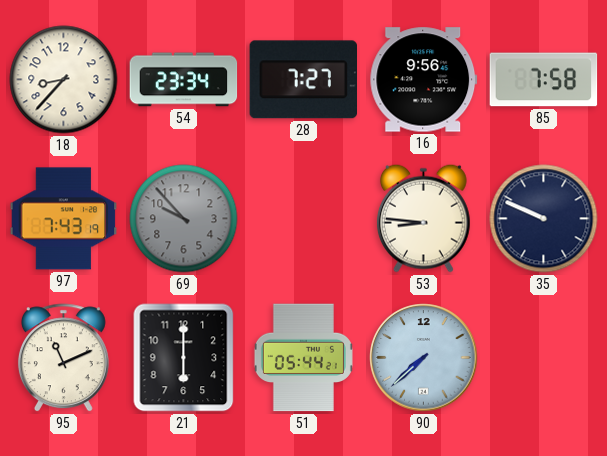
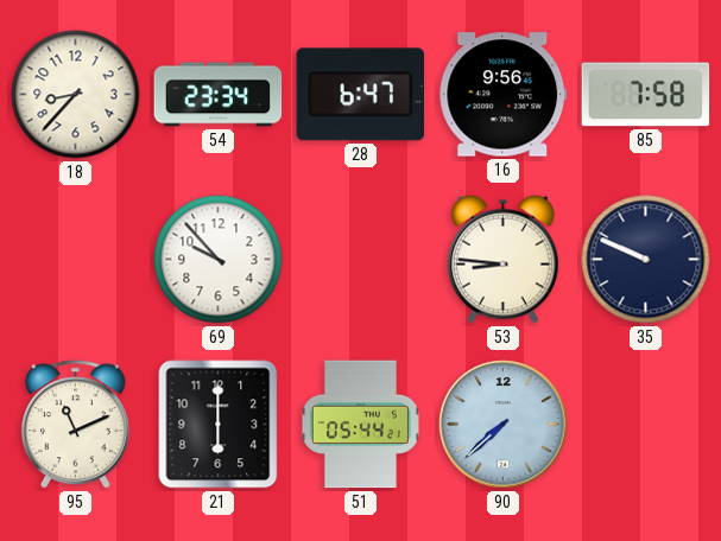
28: 7:27 -> 6:47 (360, 95)
97: 7:43 -> none (64, 219)
69 dial: grey -> white (219, 260)
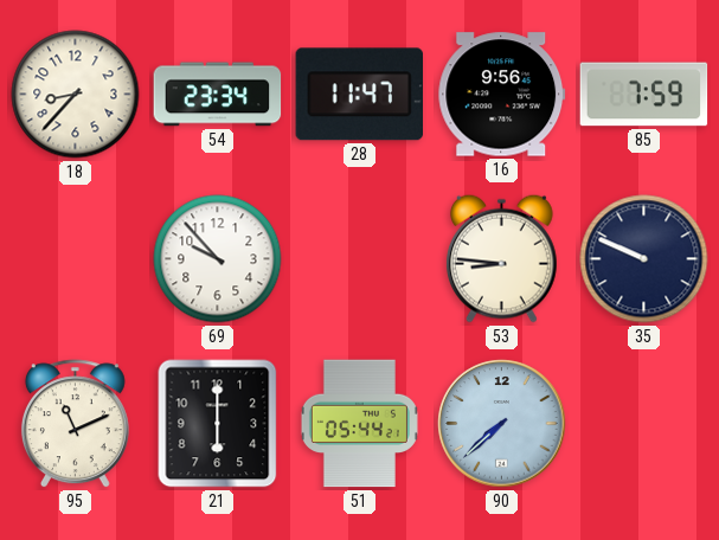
28: 6:47 -> 11:47 (359, 95)
85: 7:58 -> 7:59 (644, 95)
